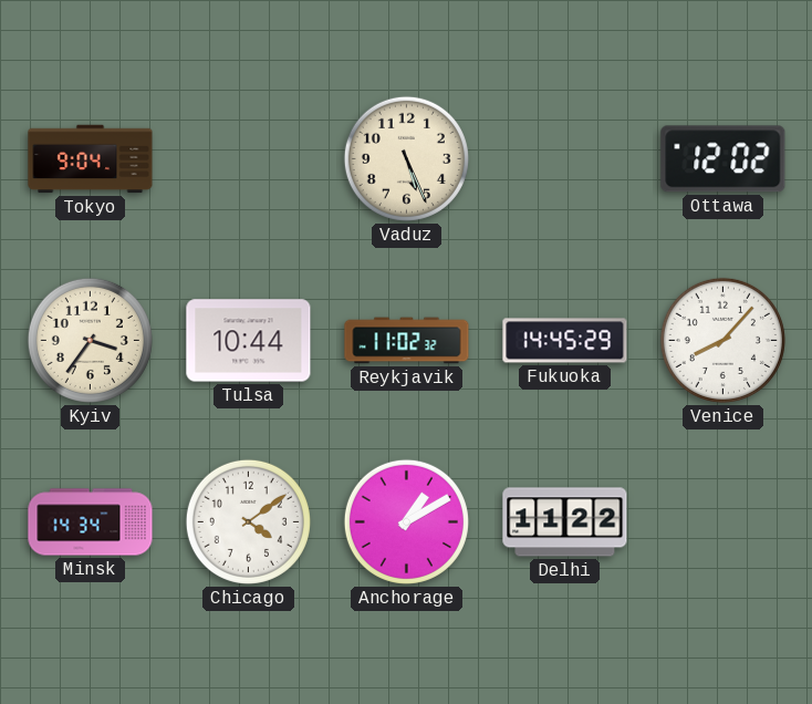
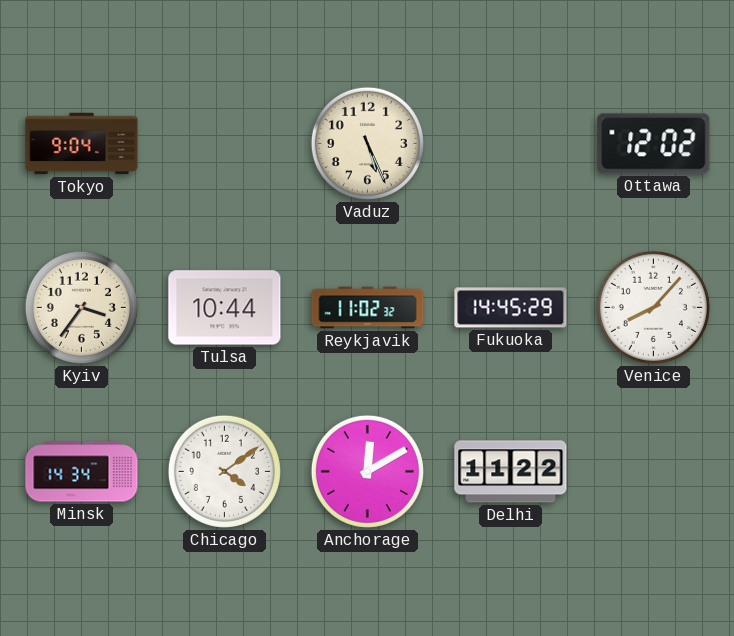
Anchorage: 1:10 -> 12:10 (367, 471)
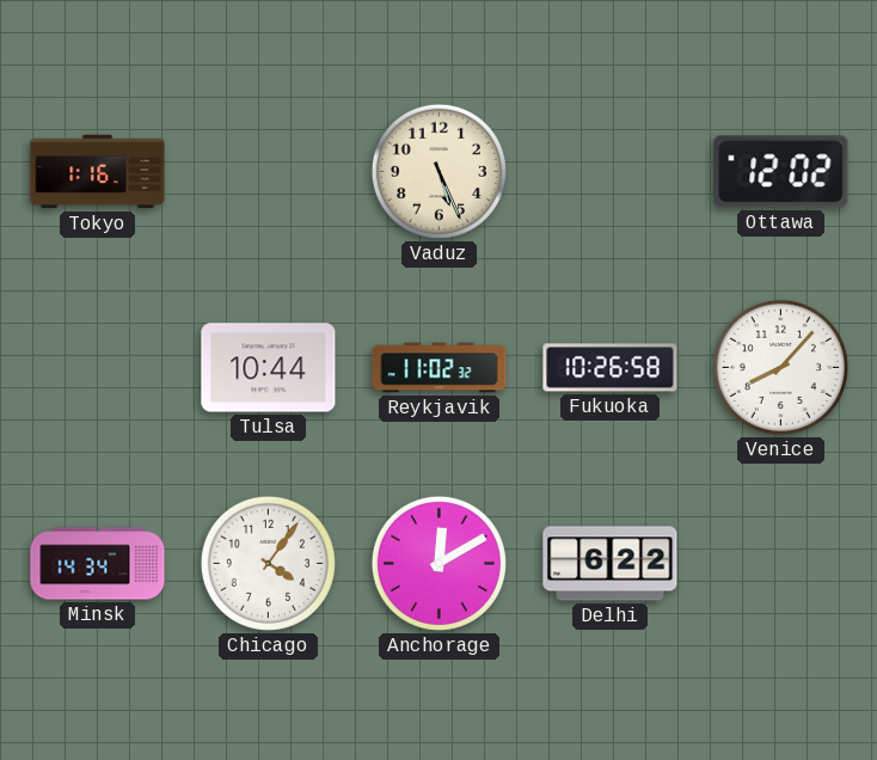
Tokyo: 9:04 -> 1:16 (98, 172)
Kyiv: 3:36 -> none (81, 307)
Fukuoka: 14:45 -> 10:26 (611, 368)
Chicago: 4:09 -> 4:06 (268, 563)
Delhi: 11:22 -> 6:22 (611, 564)
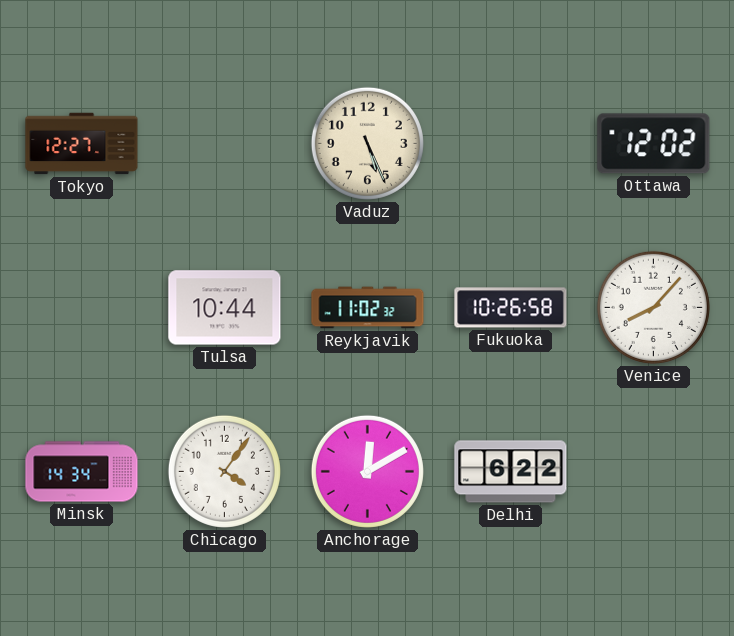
Tokyo: 1:16 -> 12:27 (82, 144)
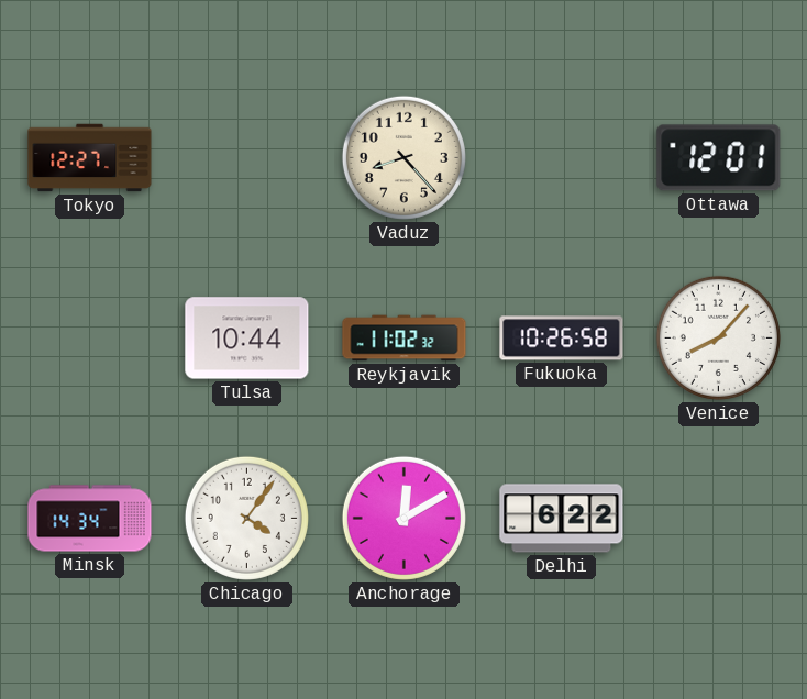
Vaduz: 5:26 -> 8:23 (403, 157)
Ottawa: 12:02 -> 12:01 (719, 158)
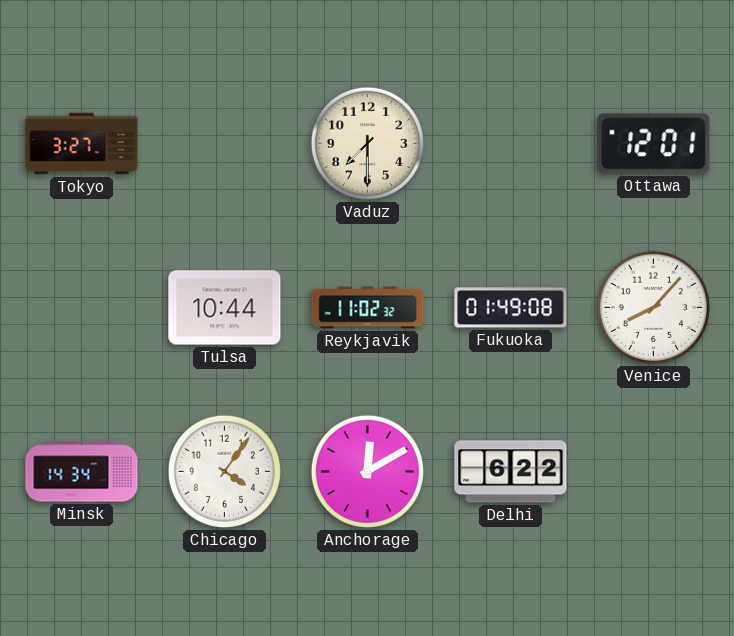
Tokyo: 12:27 -> 3:27 (82, 144)
Vaduz: 8:23 -> 7:30 (367, 143)
Fukuoka: 10:26 -> 01:49 (511, 308)
